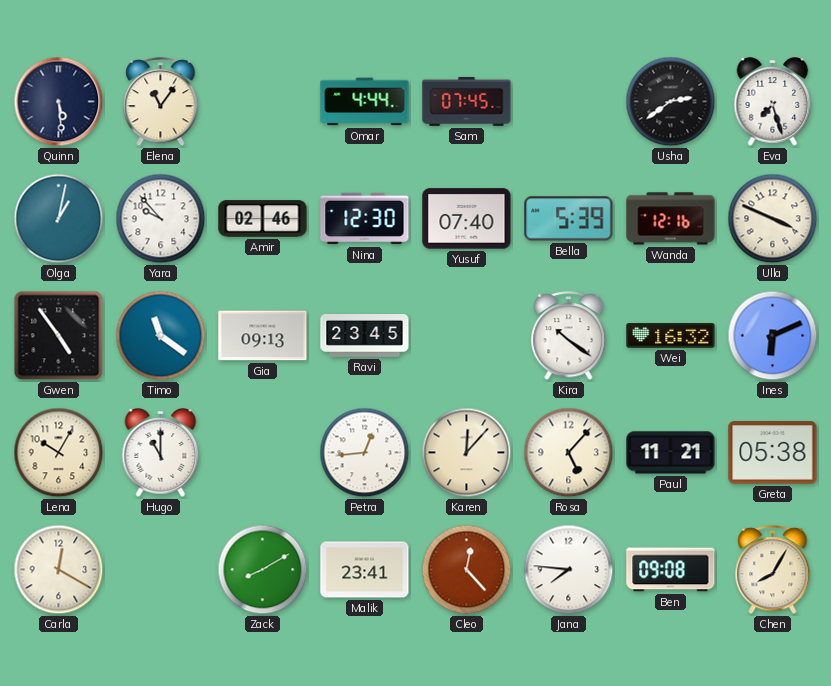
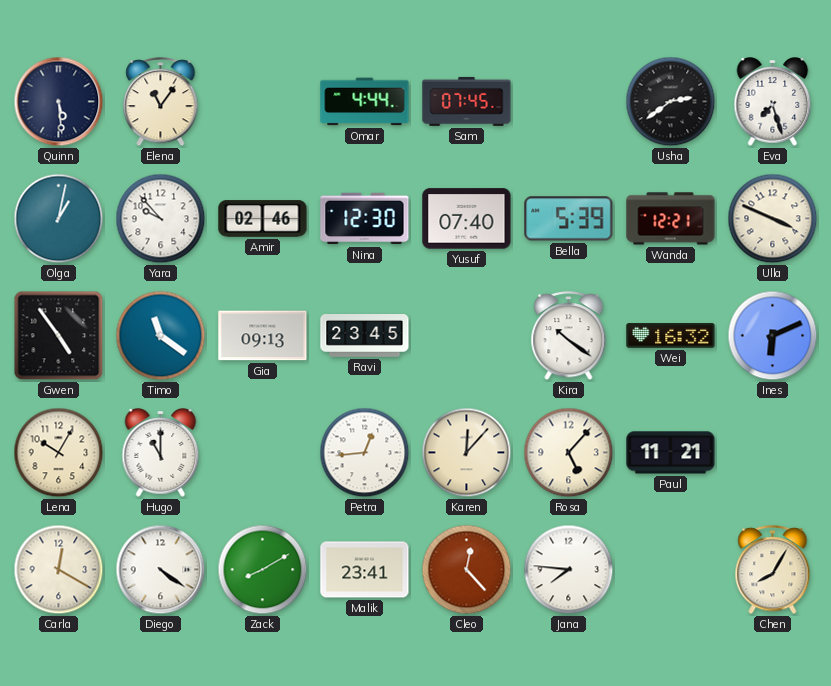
Wanda: 12:16 -> 12:21 (671, 219)
Greta: 05:38 -> none (773, 453)
Diego: none -> 4:21 (161, 570)
Ben: 09:08 -> none (671, 570)
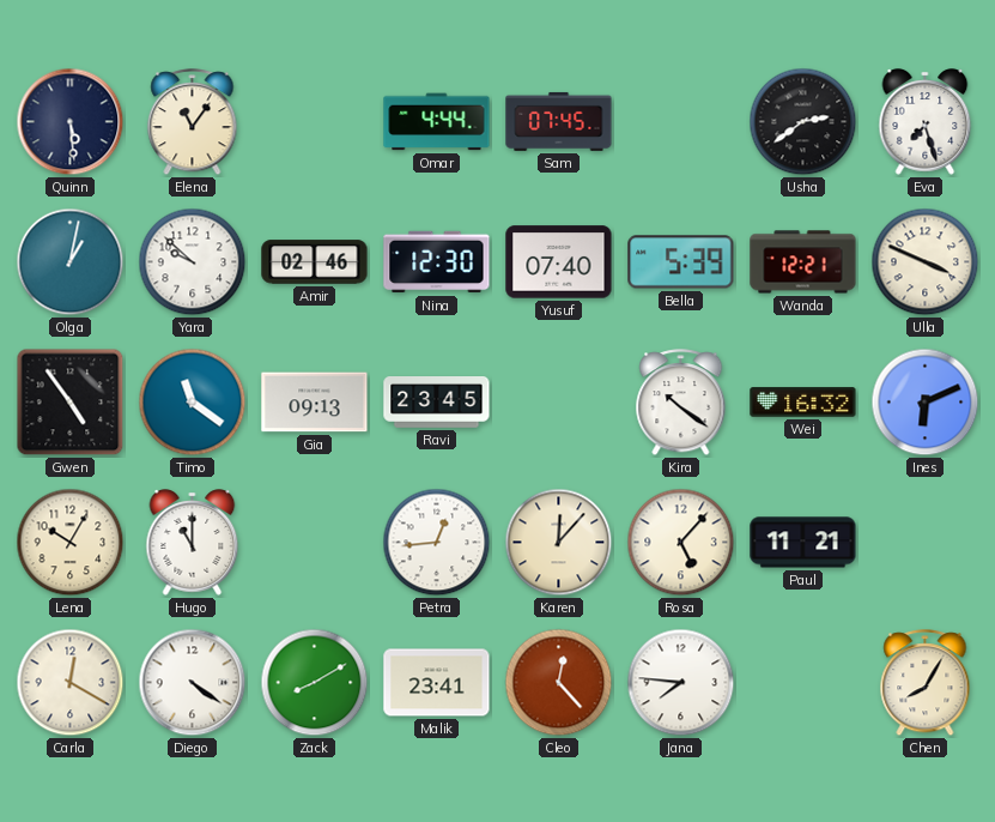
Yara: 9:53 -> 9:52 (193, 262)
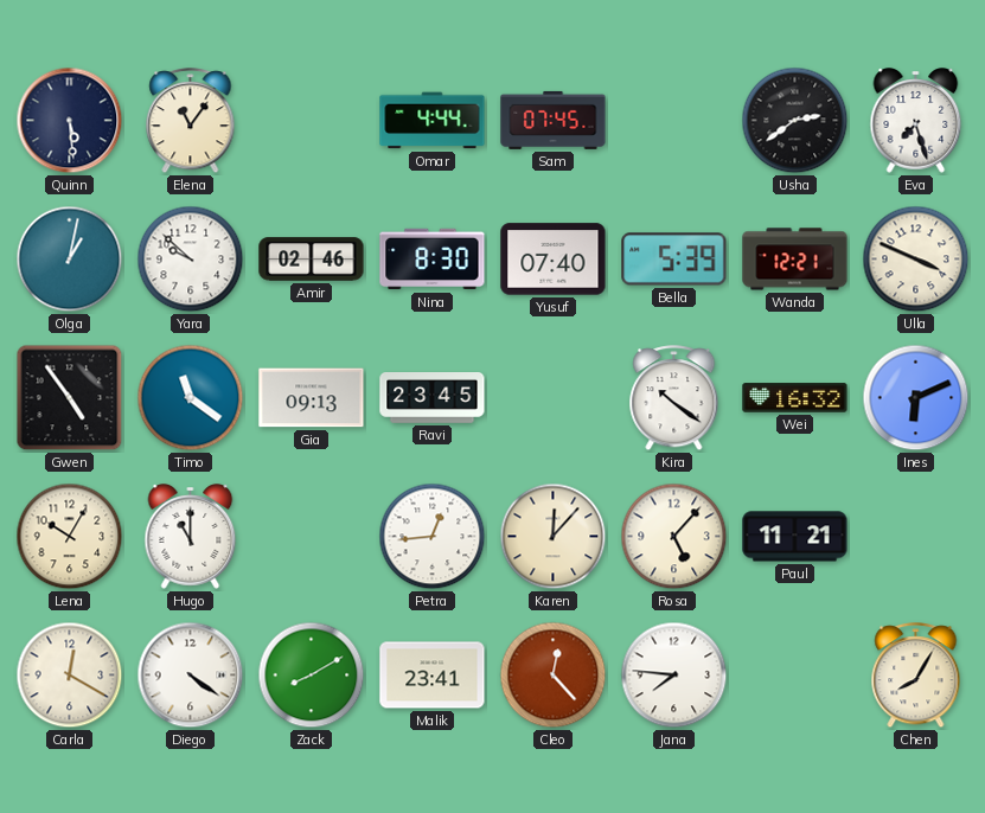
Nina: 12:30 -> 8:30 (433, 260)
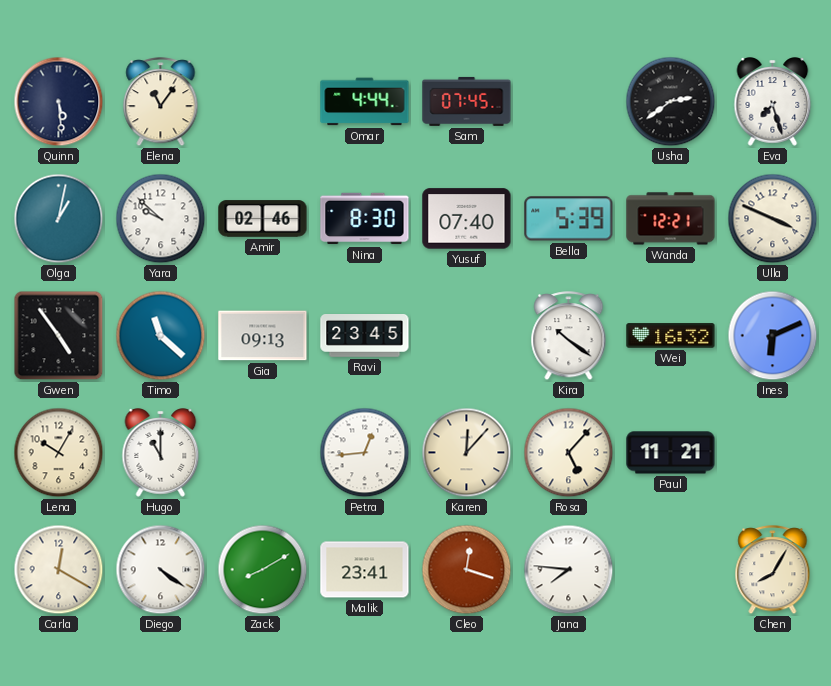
Timo: 11:21 -> 11:22 (161, 336)
Cleo: 12:23 -> 12:18 (467, 570)
